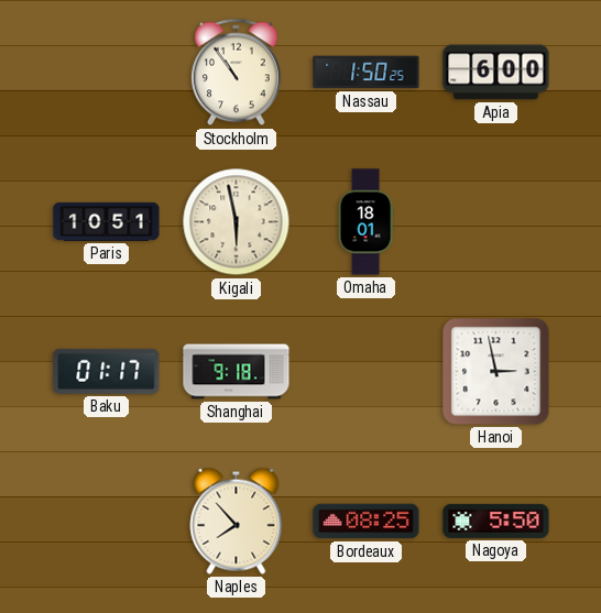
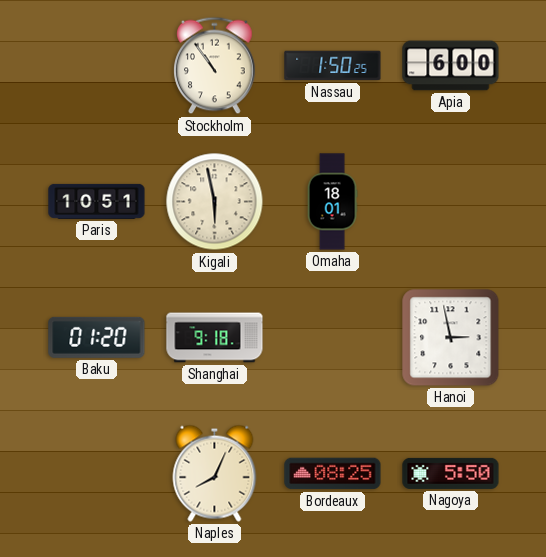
Baku: 01:17 -> 01:20 (97, 337)
Naples: 7:53 -> 8:04 (215, 473)
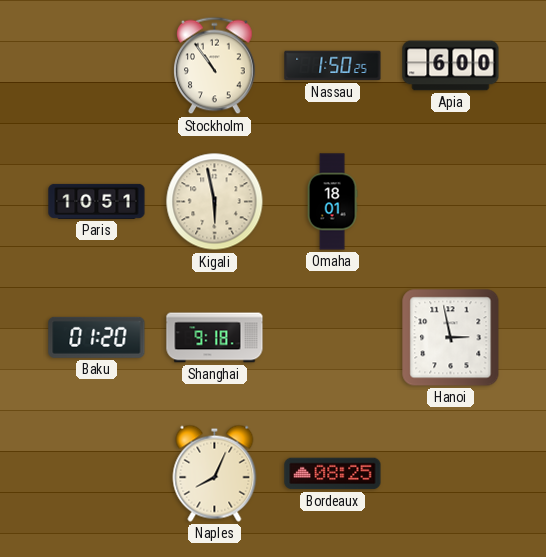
Nagoya: 5:50 -> none (451, 473)
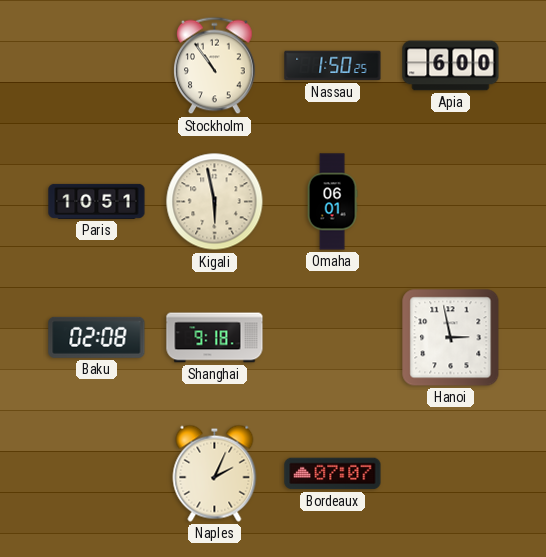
Omaha: 18:01 -> 06:01 (332, 202)
Baku: 01:20 -> 02:08 (97, 337)
Naples: 8:04 -> 2:04 (215, 473)
Bordeaux: 08:25 -> 07:07 (333, 474)
